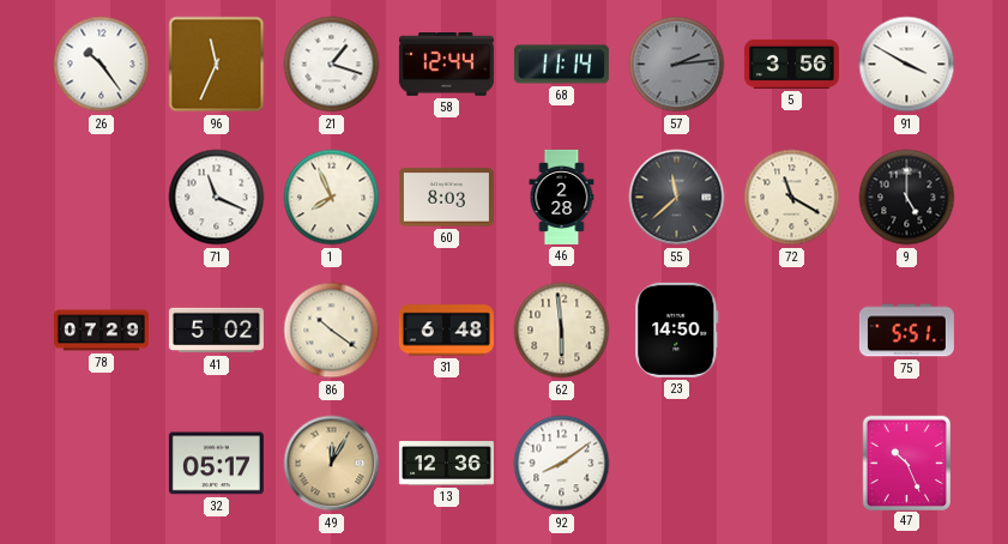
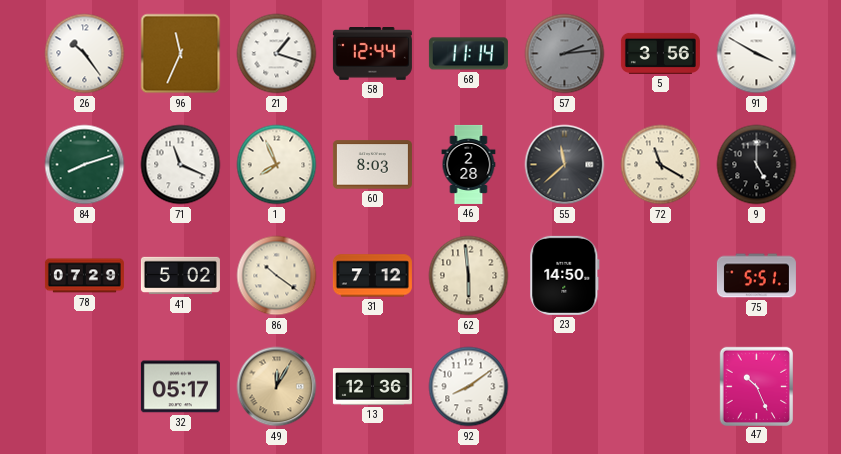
84: none -> 8:12 (85, 165)
31: 6:48 -> 7:12 (372, 276)
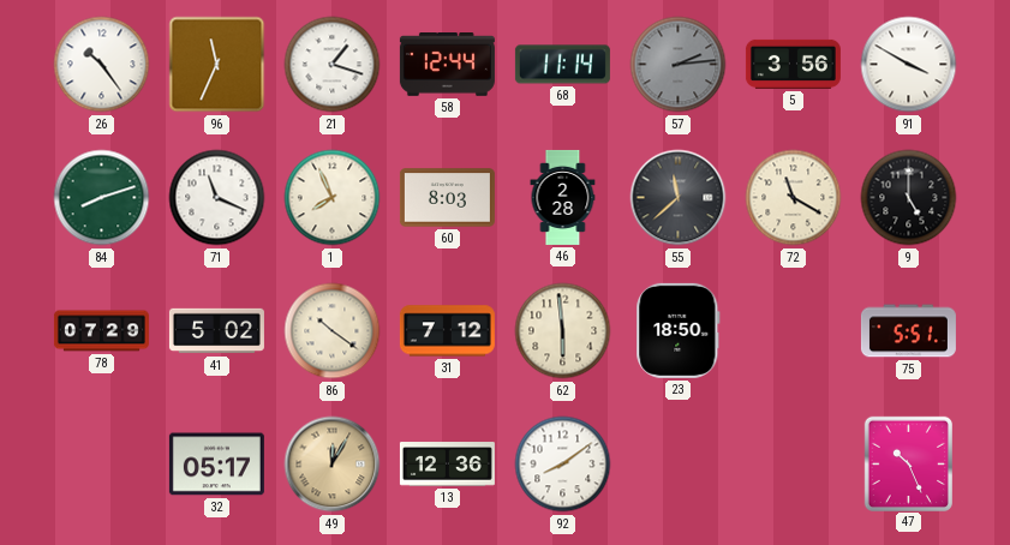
23: 14:50 -> 18:50 (679, 330)
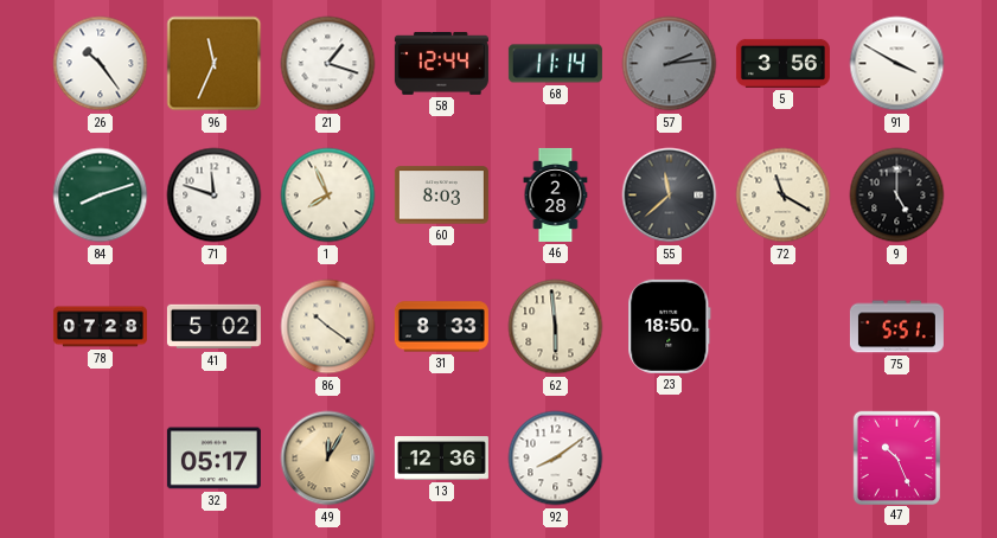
71: 11:19 -> 11:48 (215, 196)
78: 07:29 -> 07:28 (100, 327)
31: 7:12 -> 8:33 (441, 327)
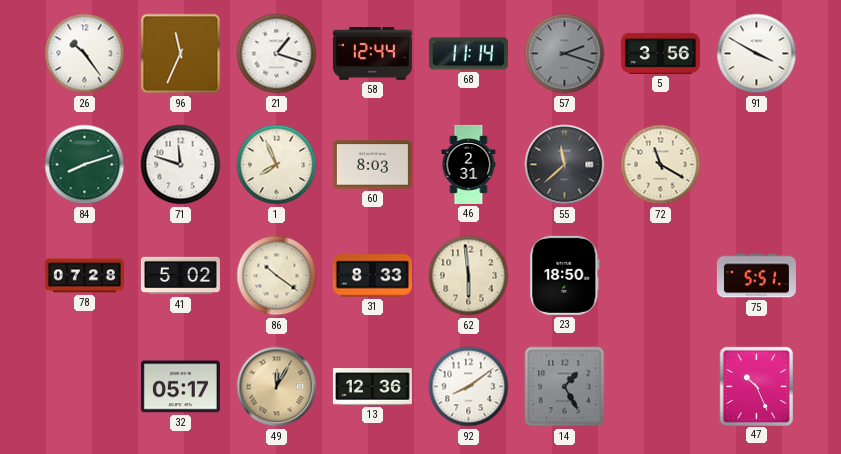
57: 2:14 -> 2:18 (565, 54)
46: 2:28 -> 2:31 (469, 164)
9: 5:00 -> none (897, 196)
14: none -> 1:25 (565, 387)
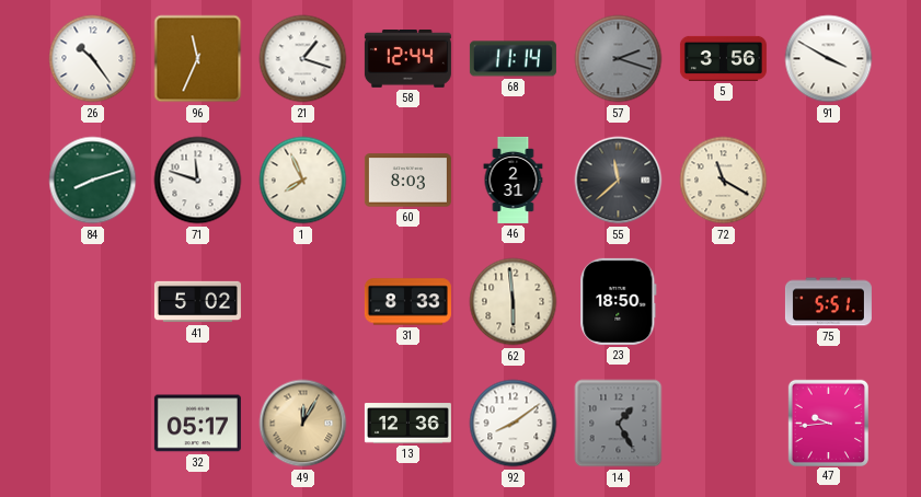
78: 07:28 -> none (84, 276)
86: 10:21 -> none (277, 276)
47: 10:26 -> 9:44 (828, 423)
